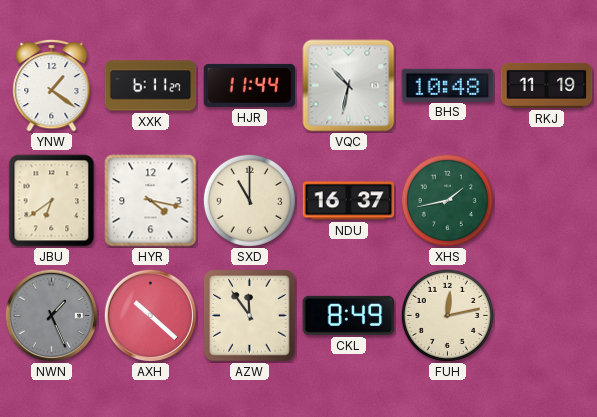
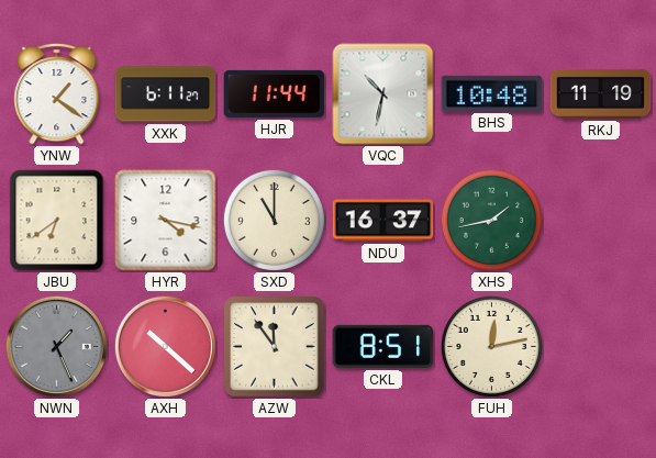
CKL: 8:49 -> 8:51 (383, 346)
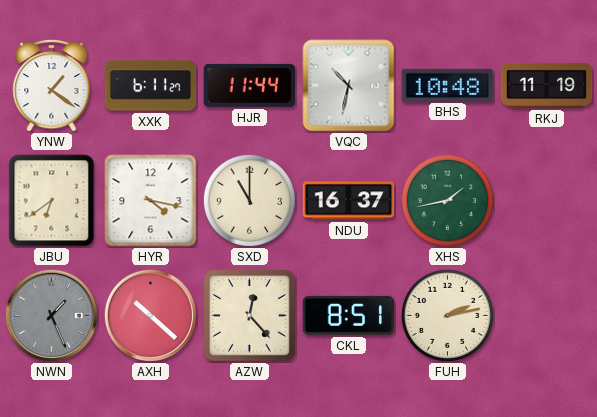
AZW: 11:54 -> 12:23 (250, 316)
FUH: 12:13 -> 2:13 (447, 315)
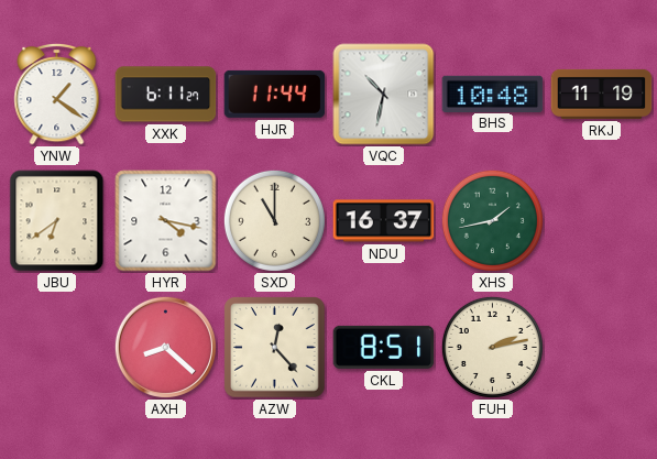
NWN: 1:26 -> none (51, 315)
AXH: 10:22 -> 8:22 (165, 347)
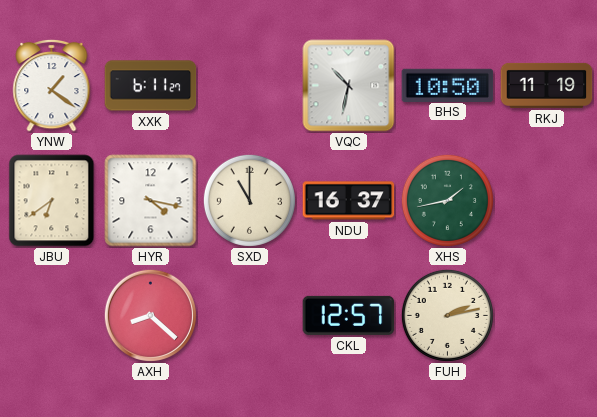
HJR: 11:44 -> none (275, 94)
BHS: 10:48 -> 10:50 (448, 85)
AZW: 12:23 -> none (275, 348)
CKL: 8:51 -> 12:57 (349, 315)
